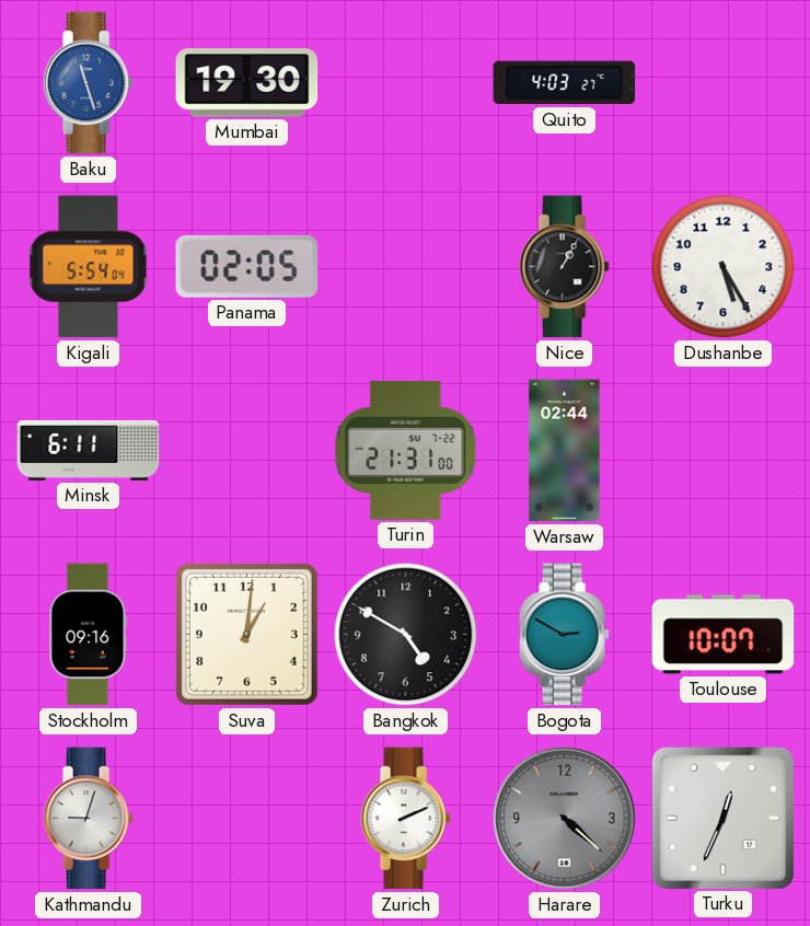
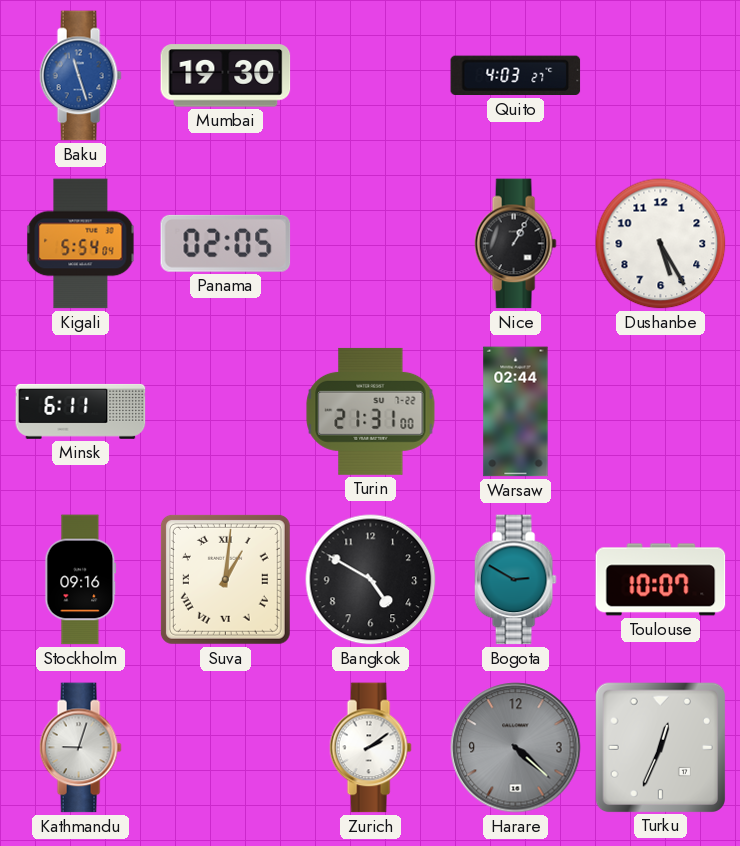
Suva numerals: Arabic -> Roman (225, 579)
Zurich: 2:11 -> 2:09 (370, 748)
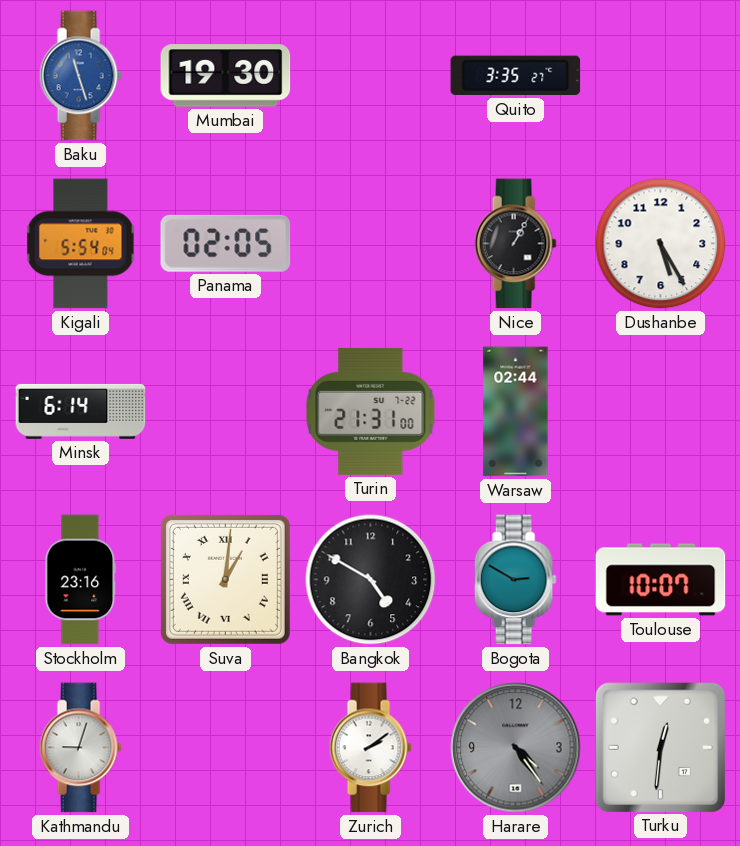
Quito: 4:03 -> 3:35 (516, 76)
Minsk: 6:11 -> 6:14 (81, 411)
Stockholm: 09:16 -> 23:16 (81, 580)
Harare: 4:22 -> 4:24 (516, 748)
Turku: 12:34 -> 12:31 (660, 747)
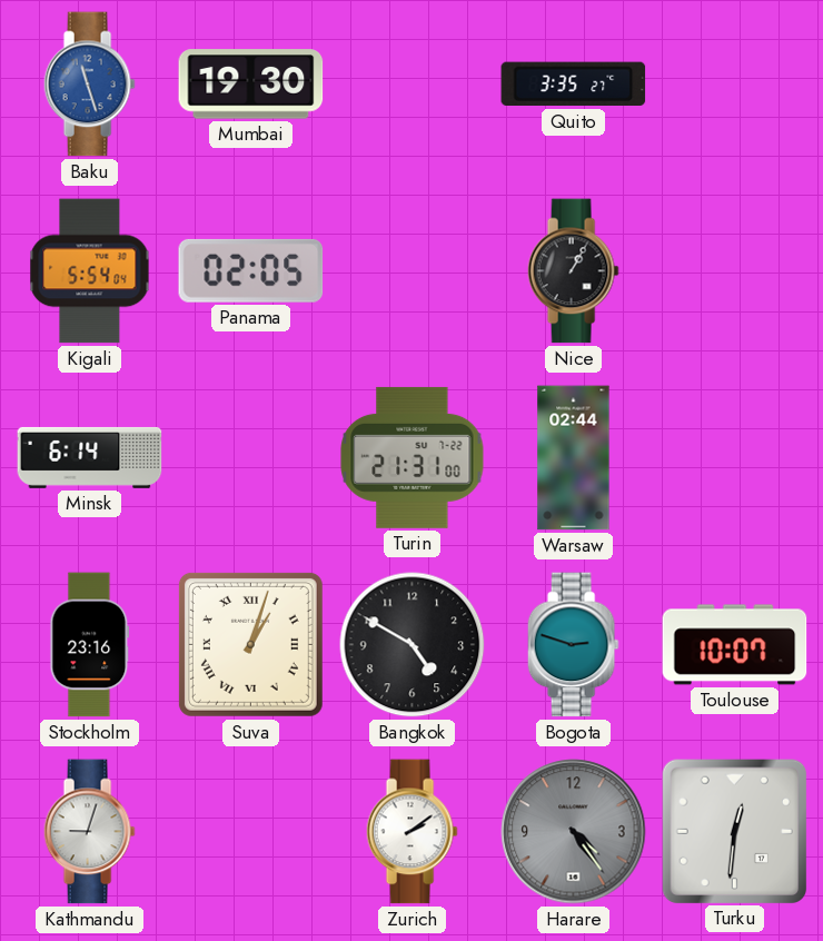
Dushanbe: 5:25 -> none (661, 244)
Suva: 1:01 -> 1:03 (250, 644)
Bogota: 2:50 -> 2:48 (573, 645)
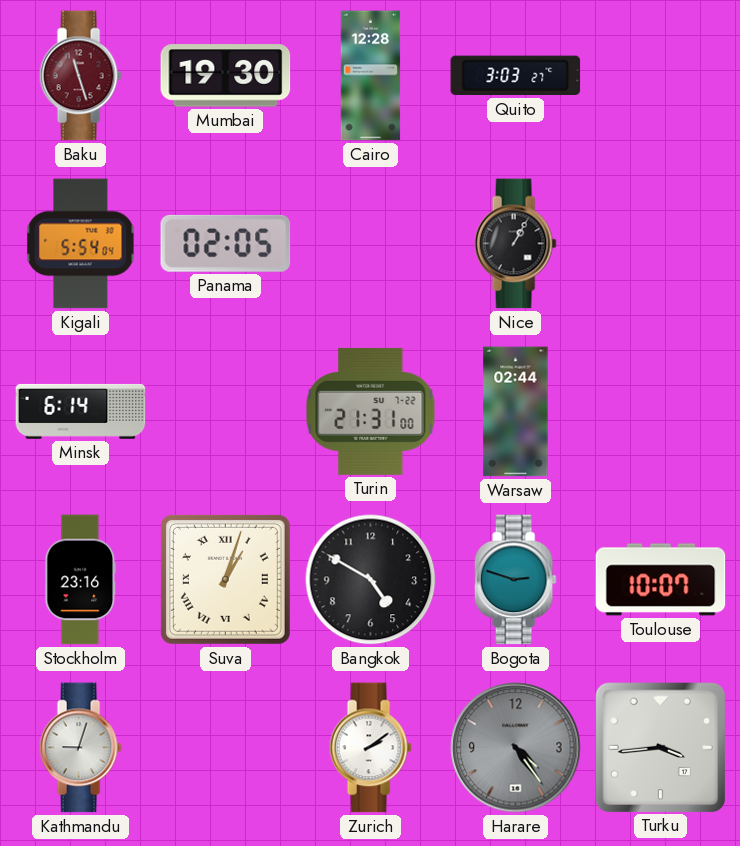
Baku dial: blue -> burgundy (80, 76)
Cairo: none -> 12:28 (371, 76)
Quito: 3:35 -> 3:03 (516, 76)
Turku: 12:31 -> 3:44 (660, 747)
